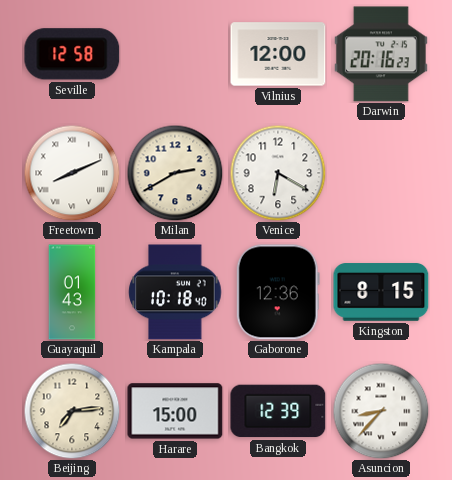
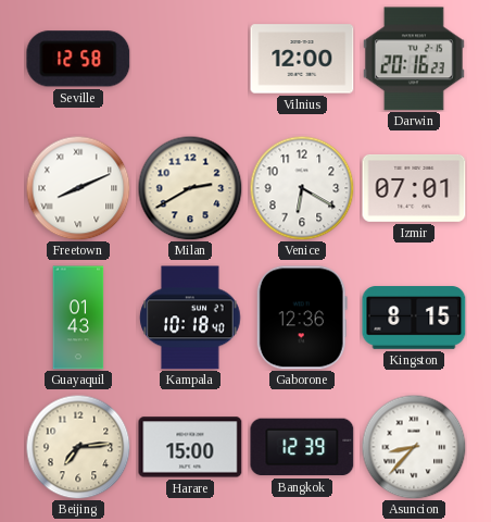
Izmir: none -> 07:01 (414, 188)
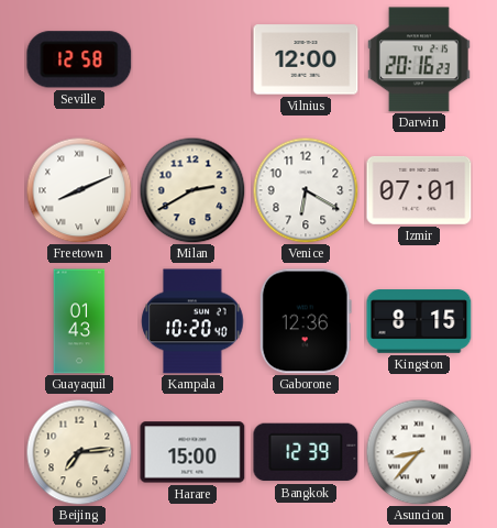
Kampala: 10:18 -> 10:20 (192, 321)
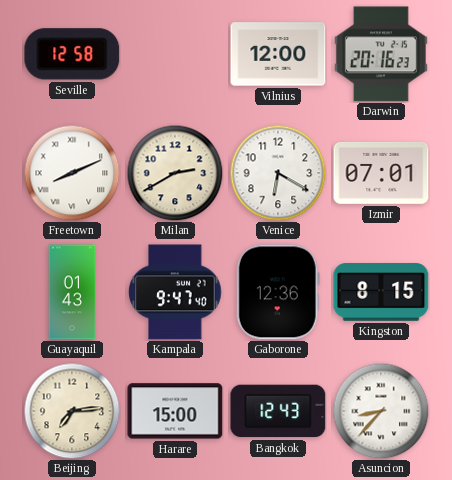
Kampala: 10:20 -> 9:47 (175, 292)
Bangkok: 12:39 -> 12:43 (278, 411)
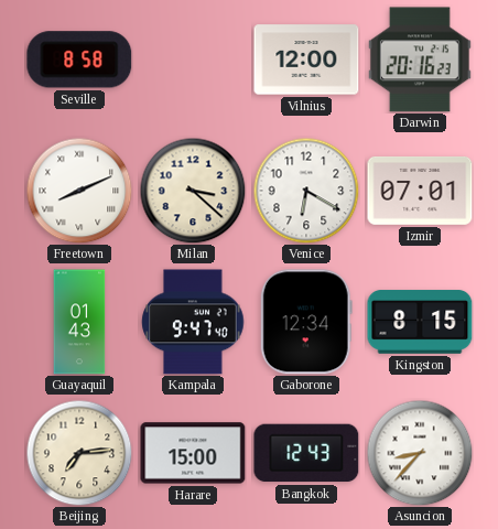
Seville: 12:58 -> 8:58 (79, 60)
Milan: 2:40 -> 3:22 (193, 191)
Gaborone: 12:36 -> 12:34 (306, 322)
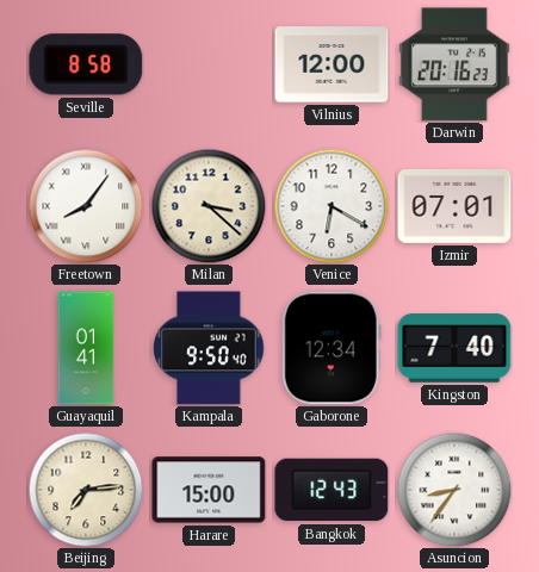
Freetown: 8:11 -> 8:06 (86, 206)
Guayaquil: 01:43 -> 01:41 (86, 348)
Kampala: 9:47 -> 9:50 (209, 348)
Kingston: 8:15 -> 7:40 (454, 348)
Asuncion: 8:37 -> 8:36 (454, 490)
